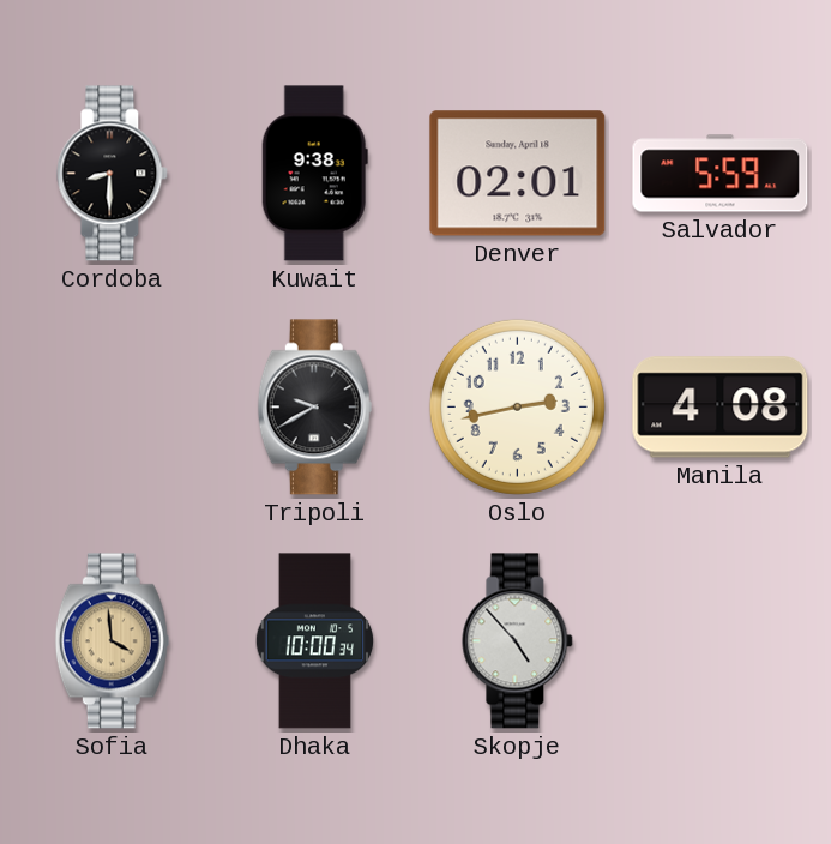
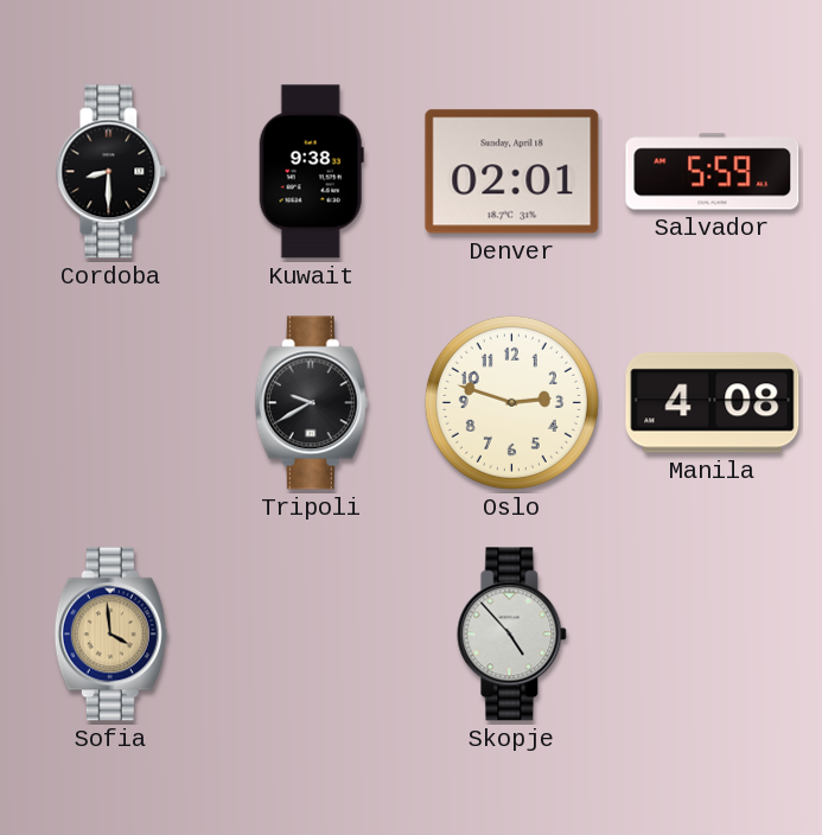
Oslo: 2:43 -> 2:48 (511, 402)
Dhaka: 10:00 -> none (315, 641)
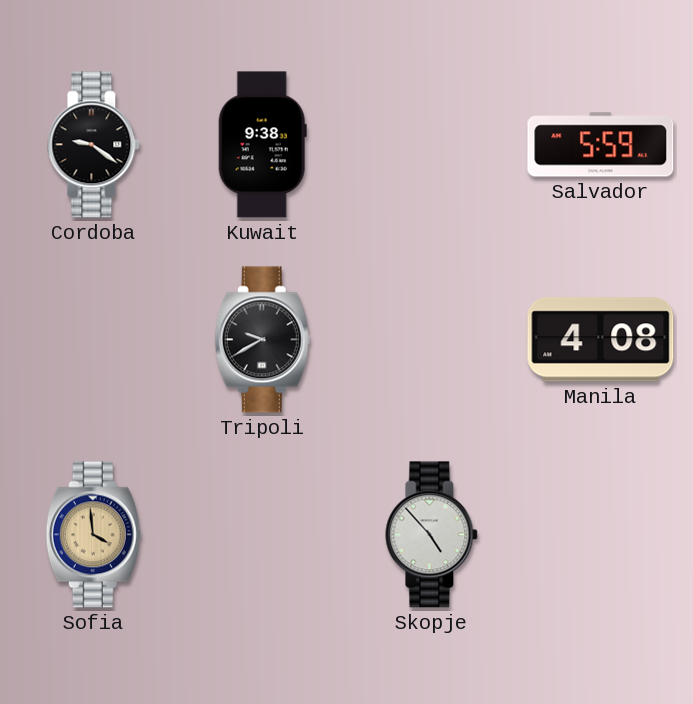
Cordoba: 8:30 -> 9:21 (94, 145)
Denver: 02:01 -> none (512, 172)
Oslo: 2:48 -> none (511, 402)
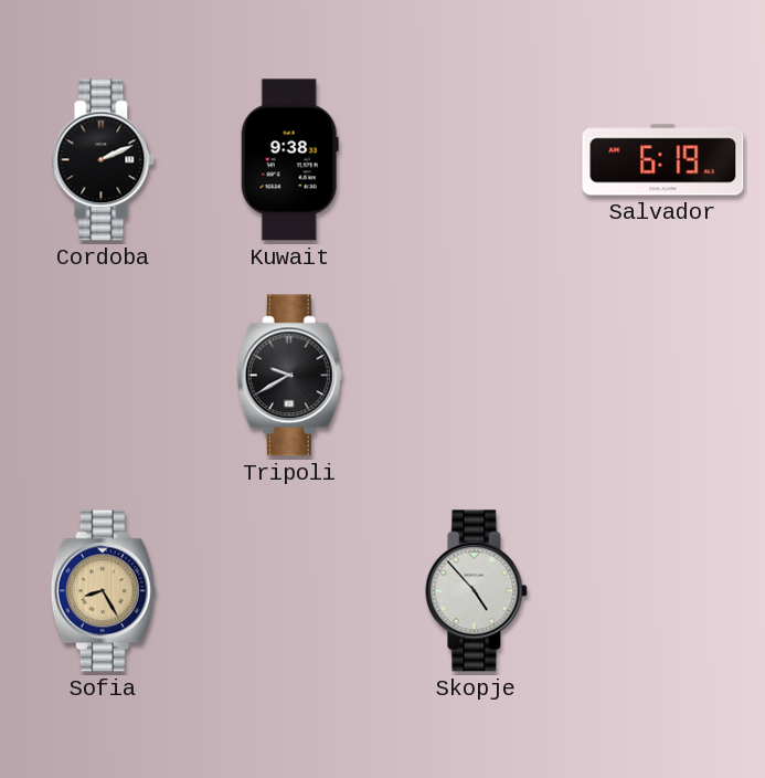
Cordoba: 9:21 -> 2:11 (104, 160)
Salvador: 5:59 -> 6:19 (663, 160)
Manila: 4:08 -> none (601, 340)
Sofia: 3:59 -> 8:25 (103, 591)
